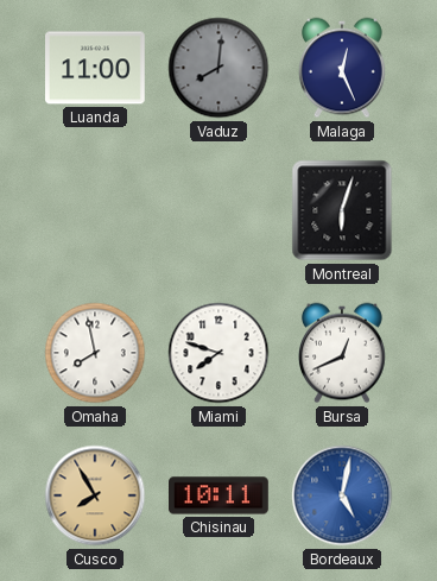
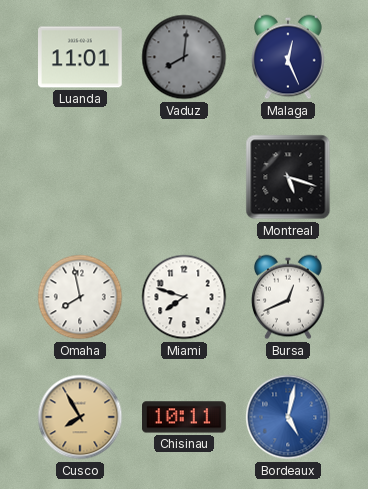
Luanda: 11:00 -> 11:01 (81, 57)
Montreal: 6:03 -> 5:18 (288, 177)
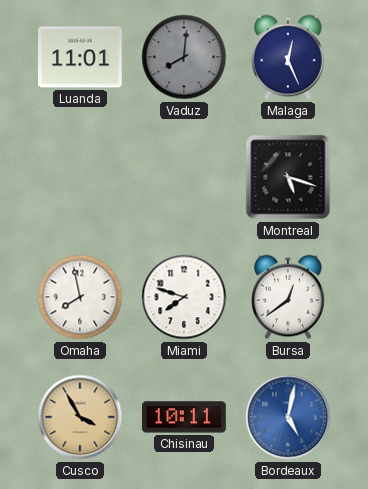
Bursa: 12:41 -> 12:39 (288, 297)
Cusco: 7:55 -> 3:55 (80, 417)
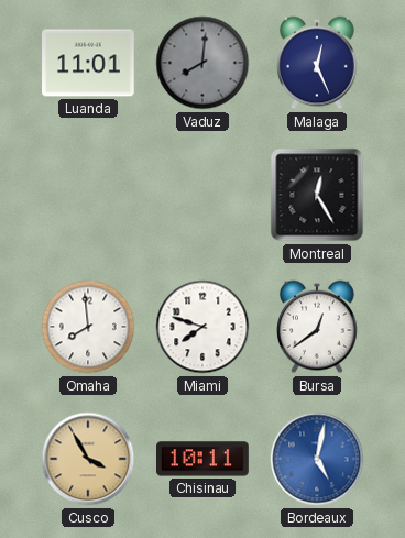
Montreal: 5:18 -> 12:25 (317, 195)
Omaha: 7:58 -> 7:59 (88, 327)
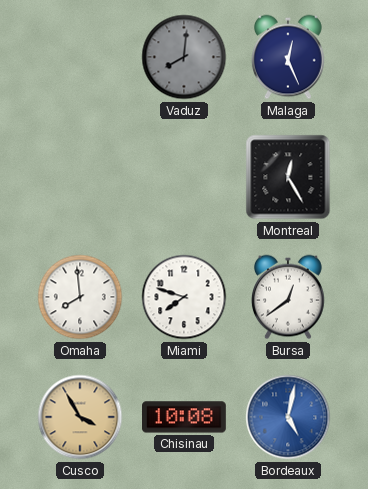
Luanda: 11:01 -> none (89, 63)
Chisinau: 10:11 -> 10:08 (185, 417)
